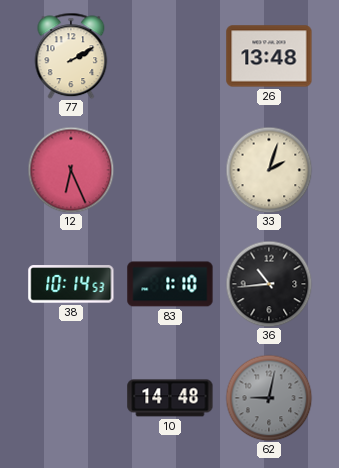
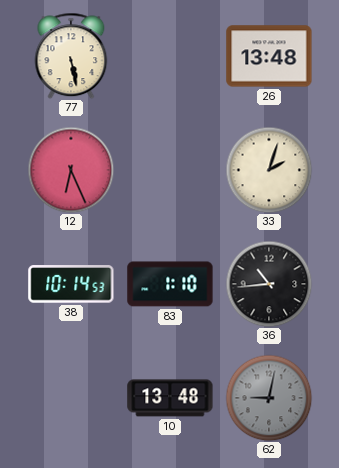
77: 2:10 -> 5:28 (71, 56)
10: 14:48 -> 13:48 (170, 398)
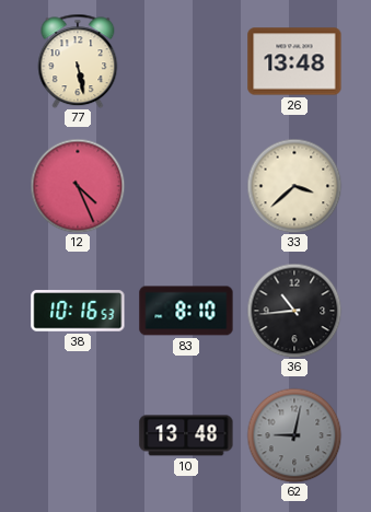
12: 6:26 -> 4:26 (78, 186)
33: 2:03 -> 3:38 (294, 186)
38: 10:14 -> 10:16 (78, 311)
83: 1:10 -> 8:10 (186, 311)
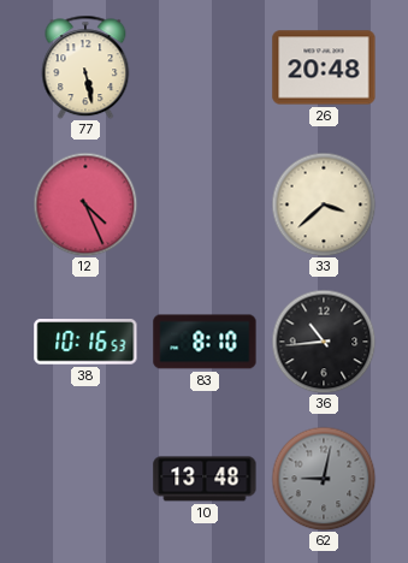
26: 13:48 -> 20:48 (324, 67)
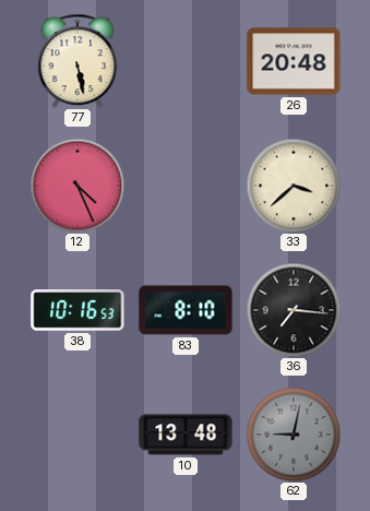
36: 10:44 -> 7:16 (294, 310)
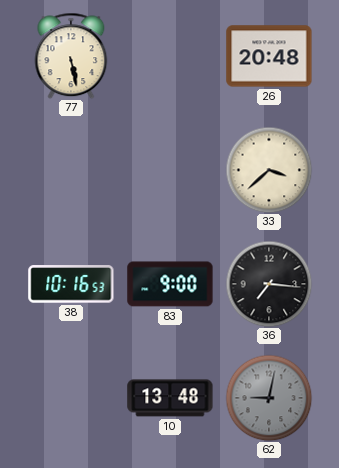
12: 4:26 -> none (77, 186)
83: 8:10 -> 9:00 (170, 284)
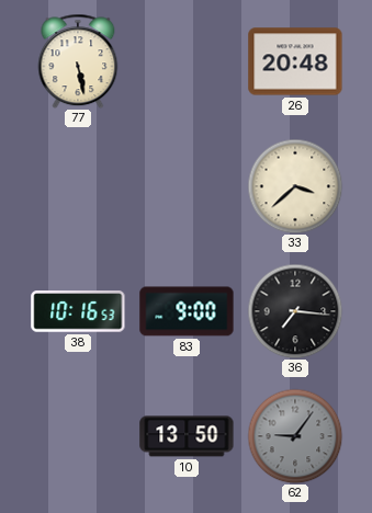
10: 13:48 -> 13:50 (187, 436)
62: 9:02 -> 9:06 (295, 436)
